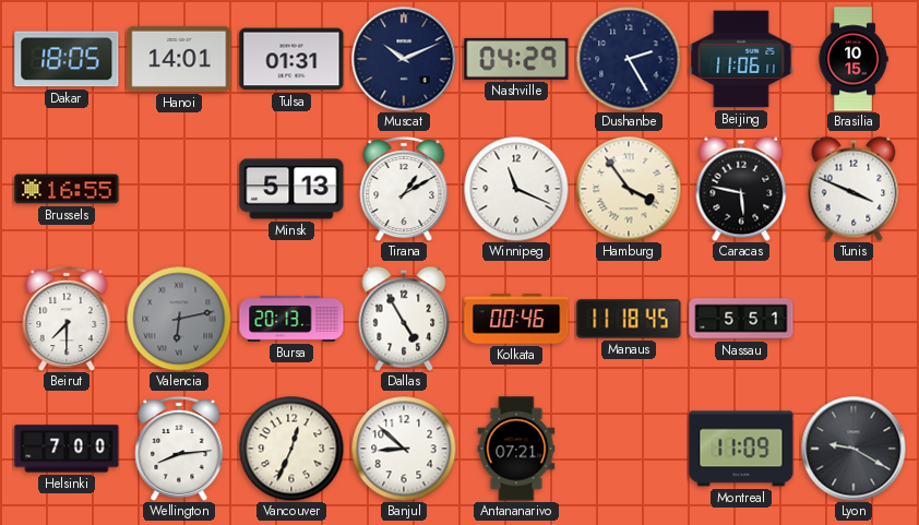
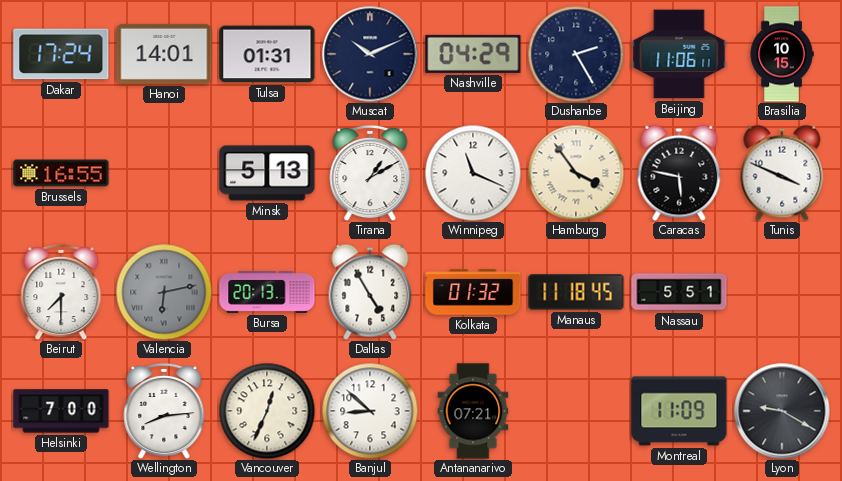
Dakar: 18:05 -> 17:24 (61, 54)
Kolkata: 00:46 -> 01:32 (473, 292)
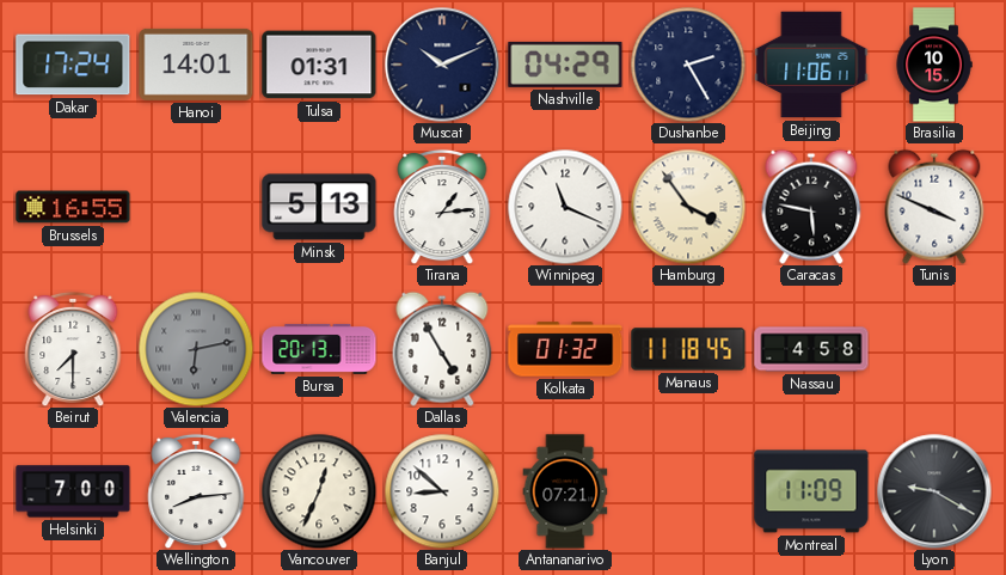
Tirana: 1:10 -> 1:14 (442, 207)
Nassau: 5:51 -> 4:58 (811, 349)
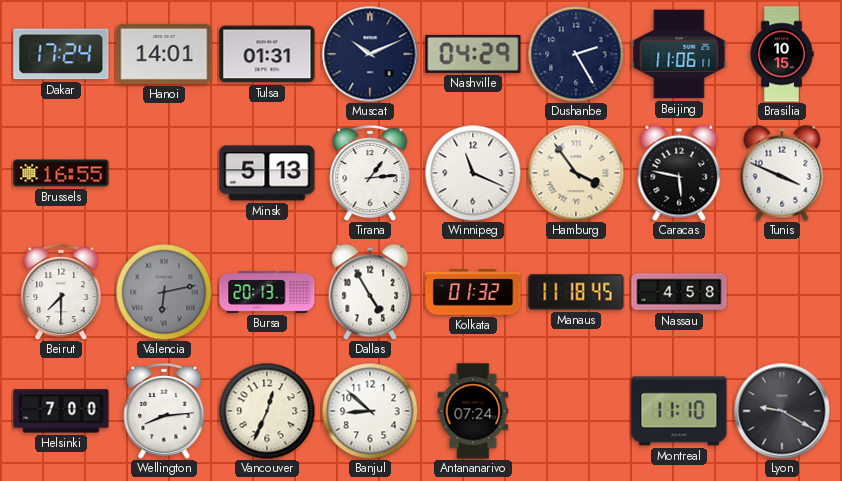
Antananarivo: 07:21 -> 07:24 (473, 411)
Montreal: 11:09 -> 11:10 (679, 411)
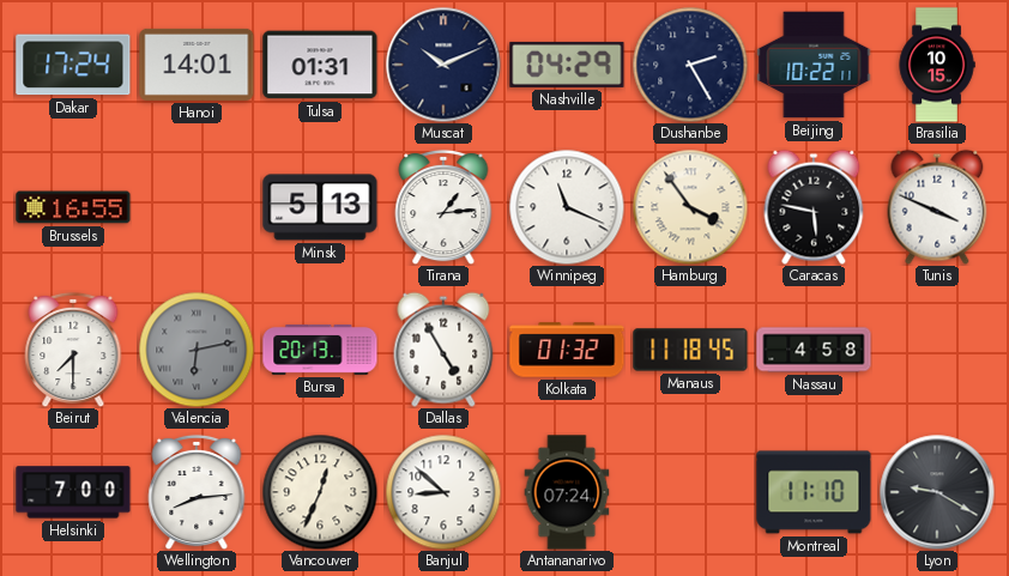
Beijing: 11:06 -> 10:22 (814, 65)
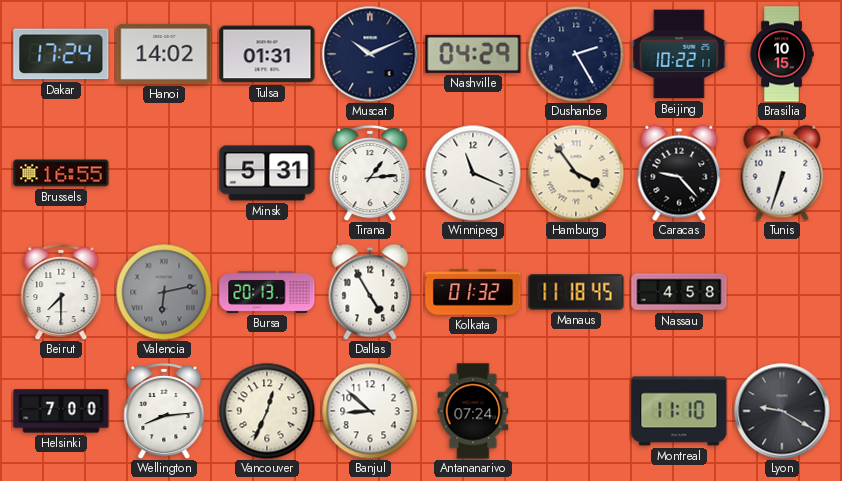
Hanoi: 14:01 -> 14:02 (164, 54)
Minsk: 5:13 -> 5:31 (267, 173)
Caracas: 5:47 -> 9:23 (679, 173)
Tunis: 3:49 -> 6:33 (782, 173)
